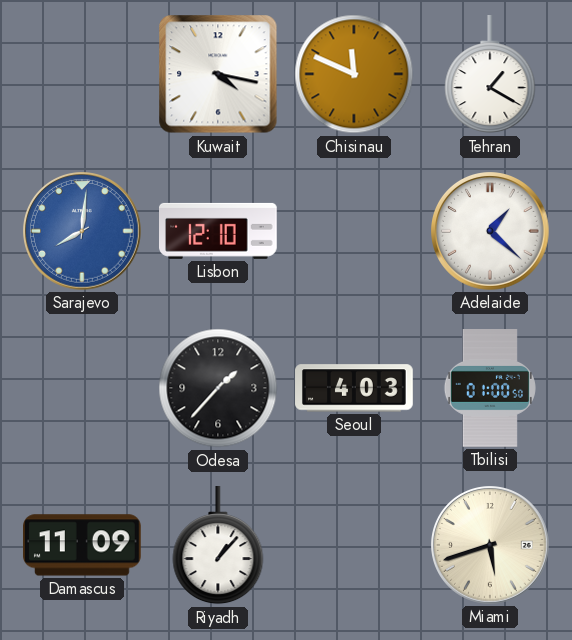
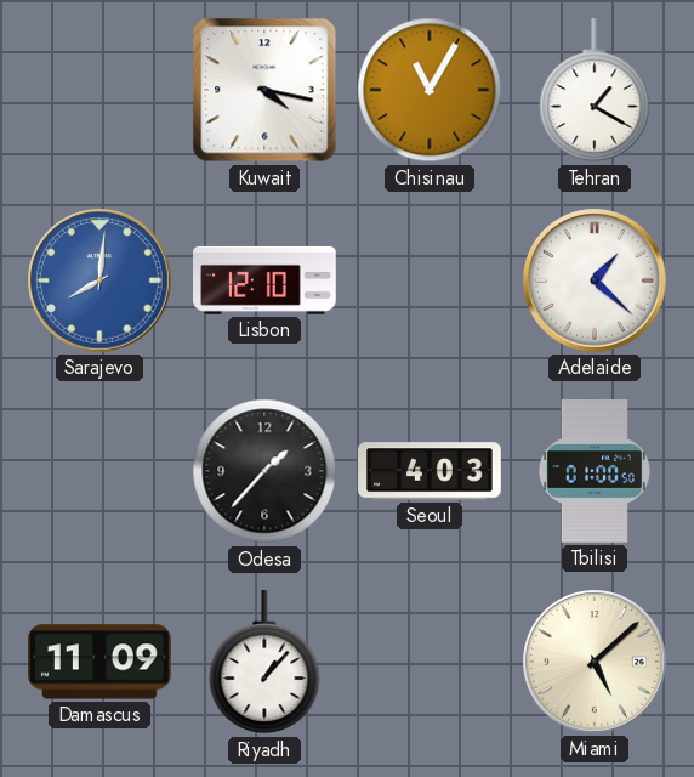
Chisinau: 11:49 -> 11:05 (430, 90)
Miami: 5:42 -> 5:08 (596, 663)
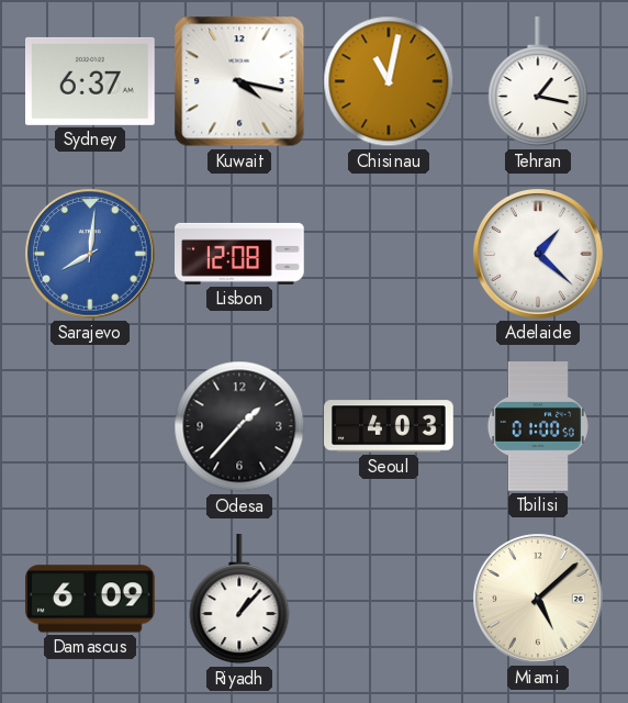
Sydney: none -> 6:37 (91, 81)
Chisinau: 11:05 -> 11:02 (389, 81)
Tehran: 1:20 -> 1:17 (538, 82)
Lisbon: 12:10 -> 12:08 (240, 254)
Damascus: 11:09 -> 6:09 (91, 599)
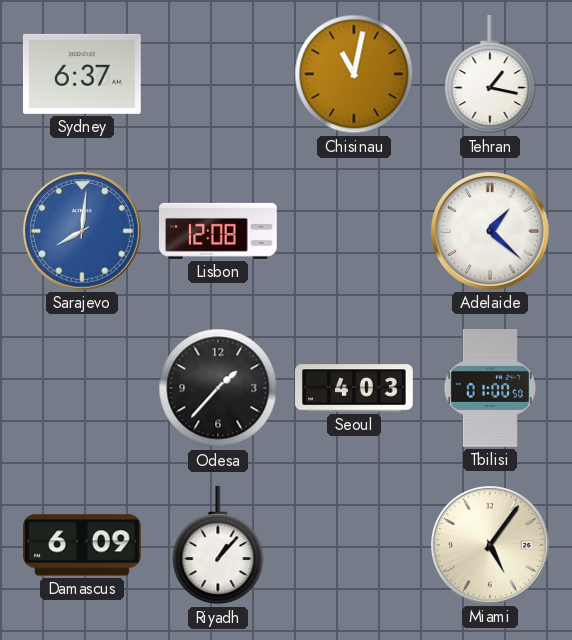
Kuwait: 4:17 -> none (239, 81)
Miami: 5:08 -> 5:06 (491, 546)
